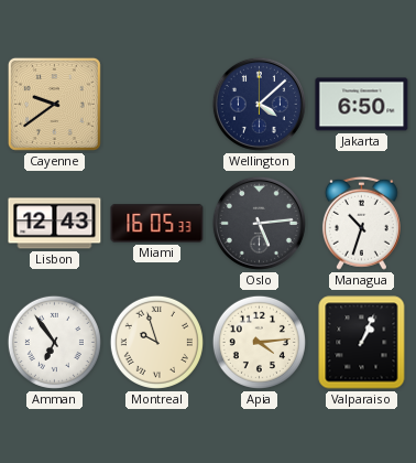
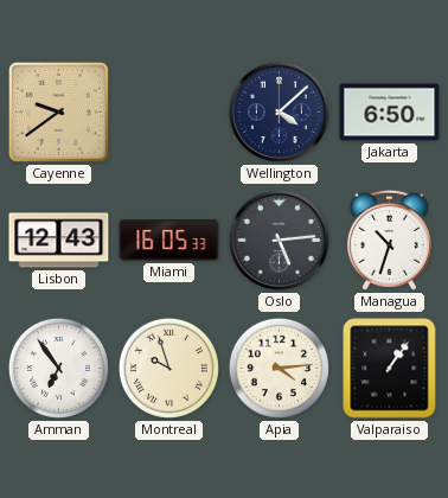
Valparaiso: 1:04 -> 1:06 (390, 369)
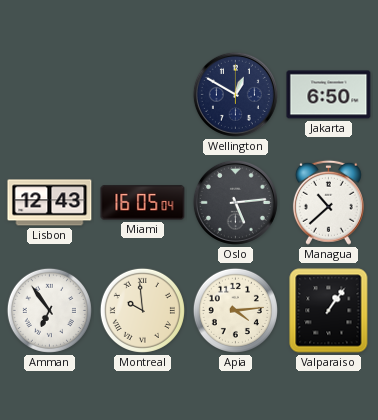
Cayenne: 9:39 -> none (58, 111)
Wellington: 4:08 -> 12:50 (235, 94)
Miami: 16:05:33 -> 16:05:04 (143, 203)
Managua: 10:33 -> 10:38 (328, 202)
Montreal: 9:57 -> 9:59 (142, 310)
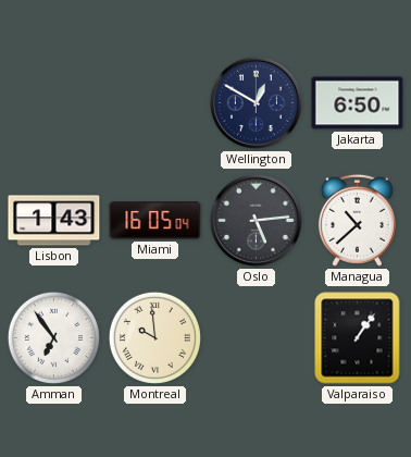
Lisbon: 12:43 -> 1:43 (54, 221)
Apia: 4:14 -> none (235, 310)
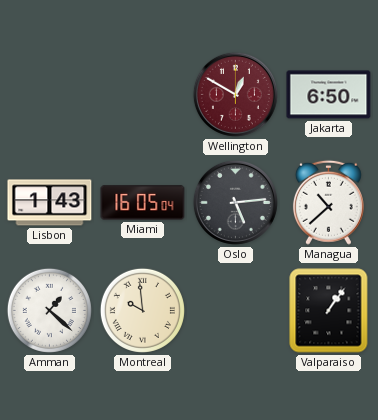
Wellington dial: navy -> burgundy (235, 94)
Amman: 6:54 -> 1:22 (49, 310)
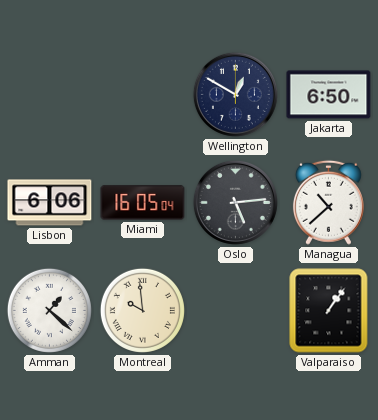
Wellington dial: burgundy -> navy (235, 94)
Lisbon: 1:43 -> 6:06 (50, 203)
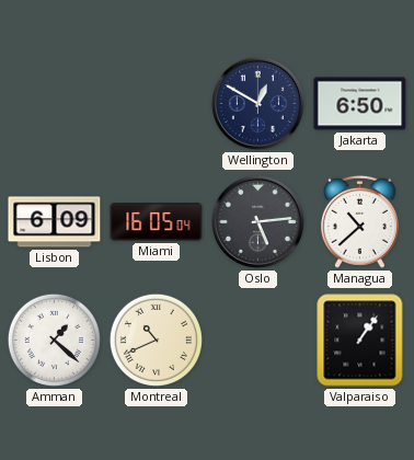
Lisbon: 6:06 -> 6:09 (55, 222)
Montreal: 9:59 -> 10:41 (156, 340)
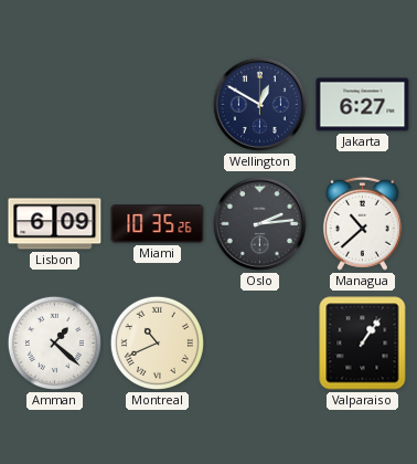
Jakarta: 6:50 -> 6:27 (363, 105)
Miami: 16:05 -> 10:35 (158, 224)
Oslo: 5:14 -> 2:14 (259, 223)
